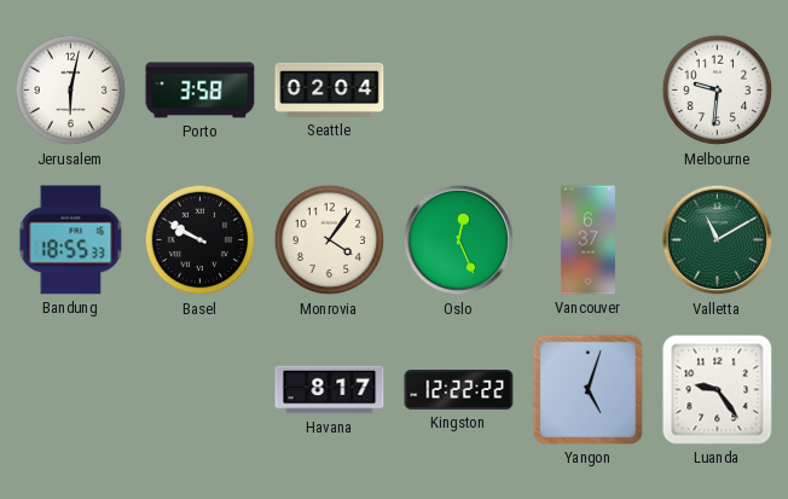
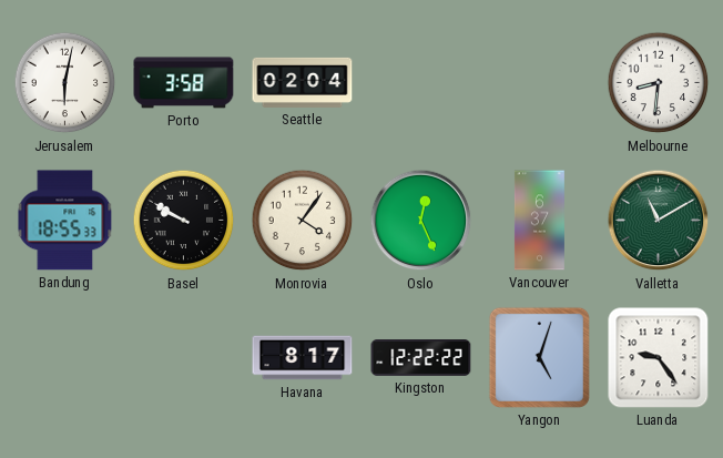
Melbourne: 9:31 -> 8:31 (659, 83)
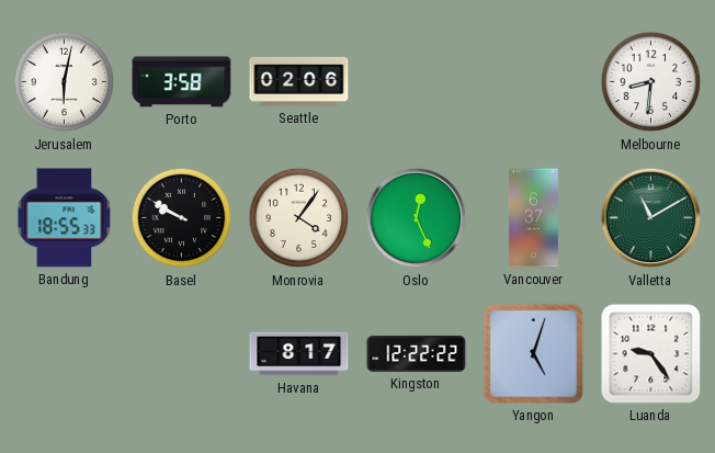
Seattle: 02:04 -> 02:06 (299, 81)
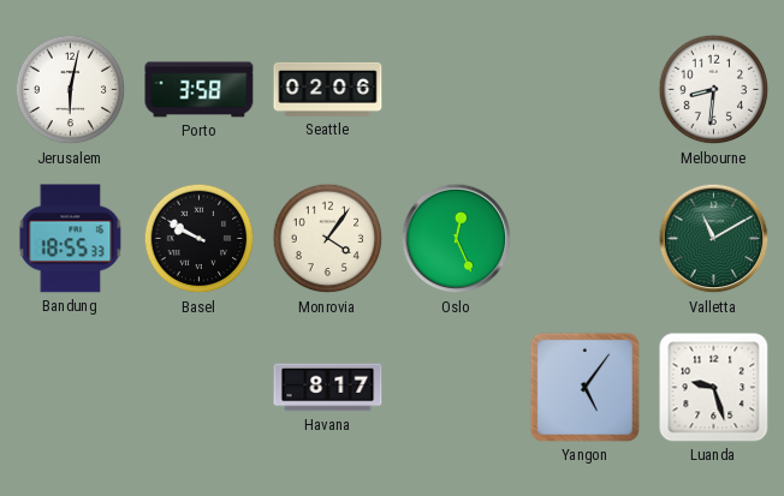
Vancouver: 6:37 -> none (533, 218)
Kingston: 12:22 -> none (417, 354)
Yangon: 5:03 -> 5:06 (584, 387)
Luanda: 9:24 -> 9:27 (714, 388)
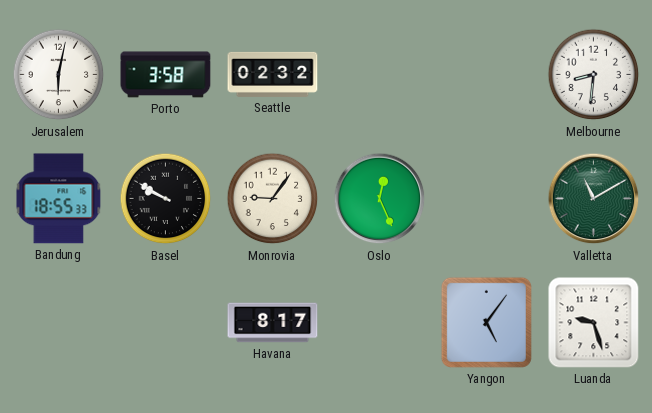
Seattle: 02:06 -> 02:32 (273, 74)
Monrovia: 4:06 -> 9:06 (273, 199)
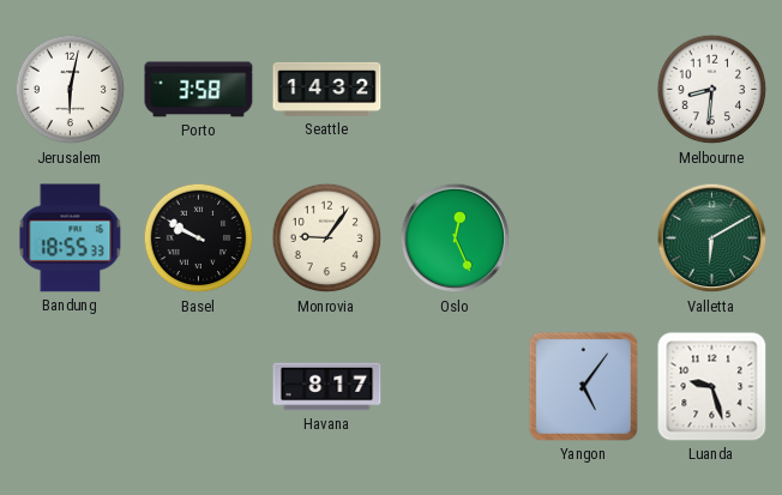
Seattle: 02:32 -> 14:32 (327, 89)
Valletta: 11:10 -> 6:10 (712, 239)
